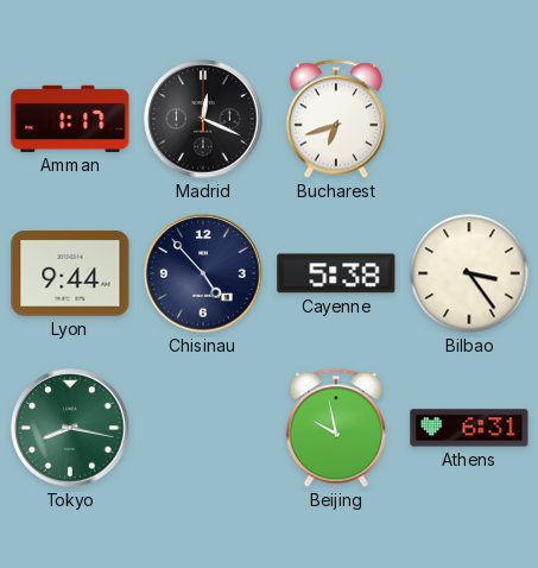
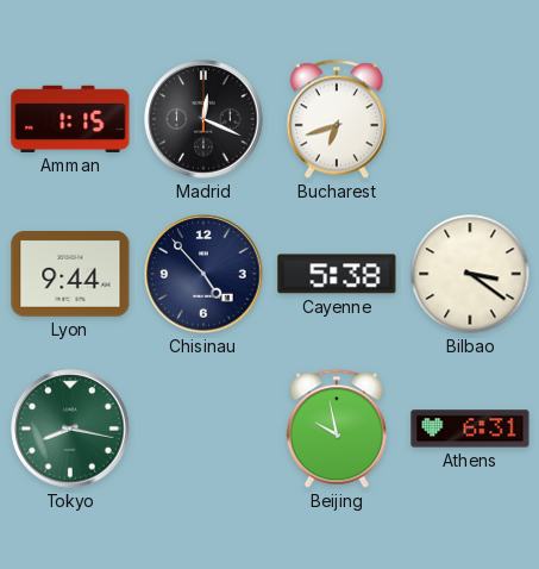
Amman: 1:17 -> 1:15 (70, 119)
Bilbao: 3:24 -> 3:21 (470, 274)
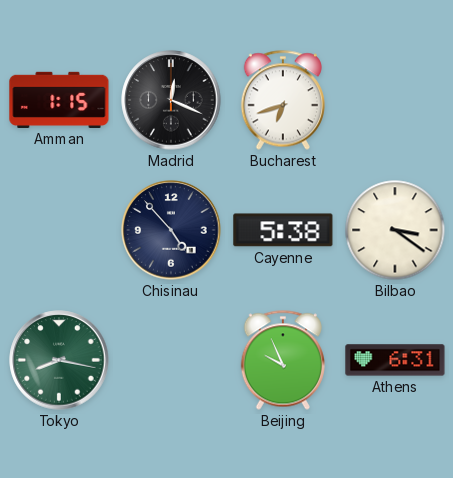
Lyon: 9:44 -> none (70, 274)
Beijing: 9:58 -> 9:56 (283, 360)
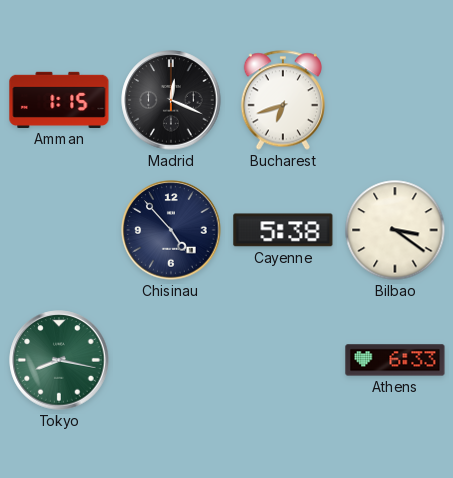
Beijing: 9:56 -> none (283, 360)
Athens: 6:31 -> 6:33 (395, 360)
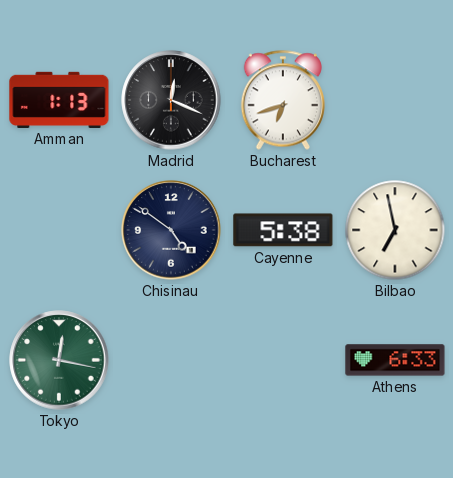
Amman: 1:15 -> 1:13 (59, 100)
Chisinau: 4:53 -> 4:51 (171, 230)
Bilbao: 3:21 -> 6:58 (395, 230)
Tokyo: 8:17 -> 12:17 (59, 360)
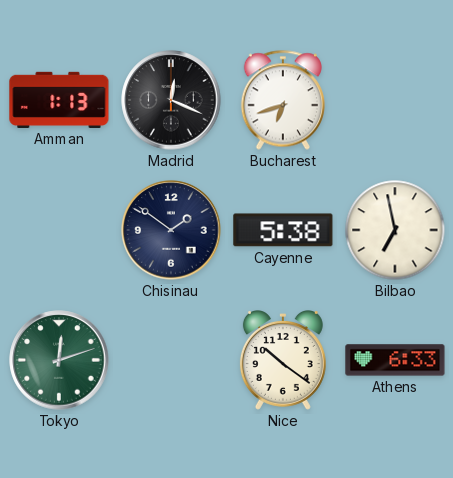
Chisinau: 4:51 -> 1:51 (171, 230)
Tokyo: 12:17 -> 12:12 (59, 360)
Nice: none -> 10:21 (283, 361)
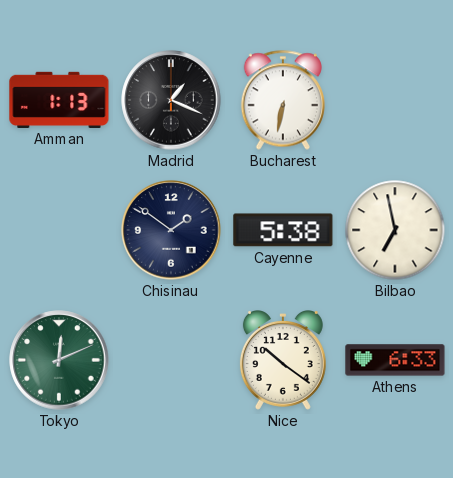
Madrid: 12:19 -> 1:19 (171, 100)
Bucharest: 6:42 -> 6:32 (283, 100)
Tokyo: 12:12 -> 12:11 (59, 360)
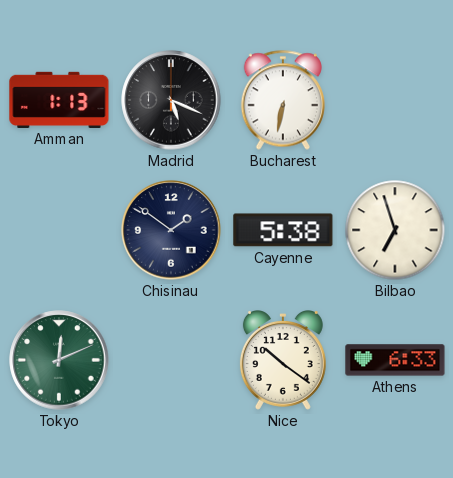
Madrid: 1:19 -> 5:19 (171, 100)
Bilbao: 6:58 -> 6:57 (395, 230)
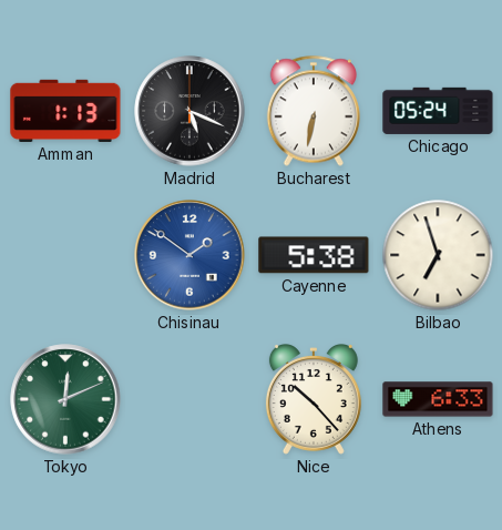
Chicago: none -> 05:24 (438, 111)
Chisinau dial: navy -> blue (189, 255)
Nice: 10:21 -> 10:23 (314, 400)
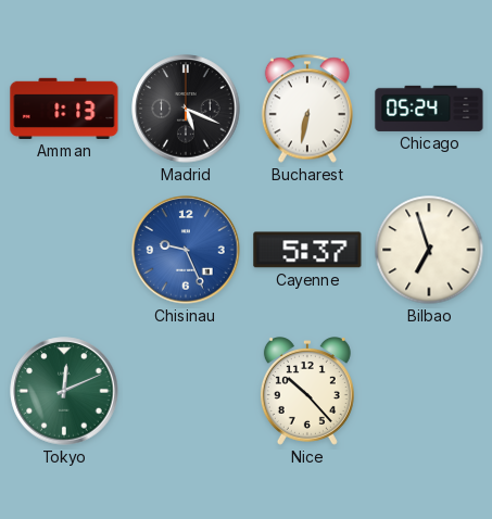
Chisinau: 1:51 -> 9:26 (186, 250)
Cayenne: 5:38 -> 5:37 (307, 250)
Athens: 6:33 -> none (438, 399)
